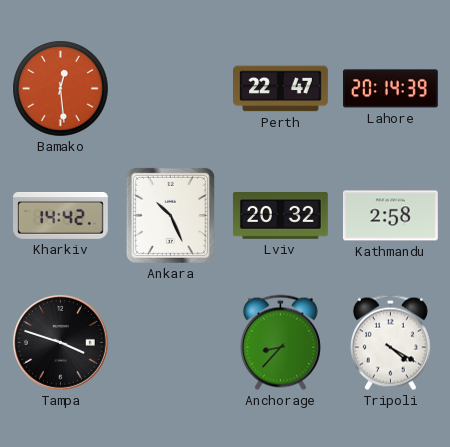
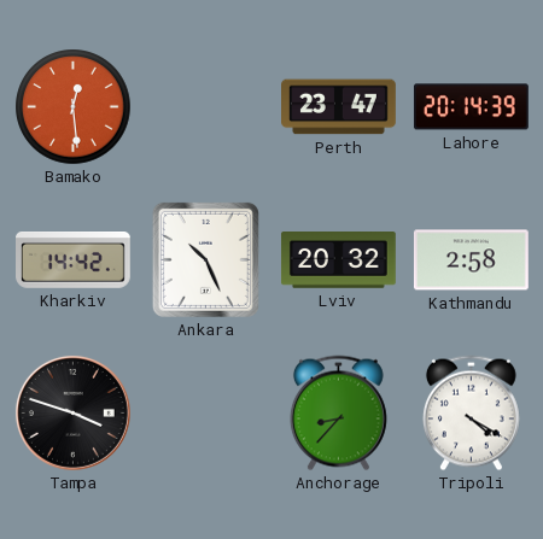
Perth: 22:47 -> 23:47 (339, 107)
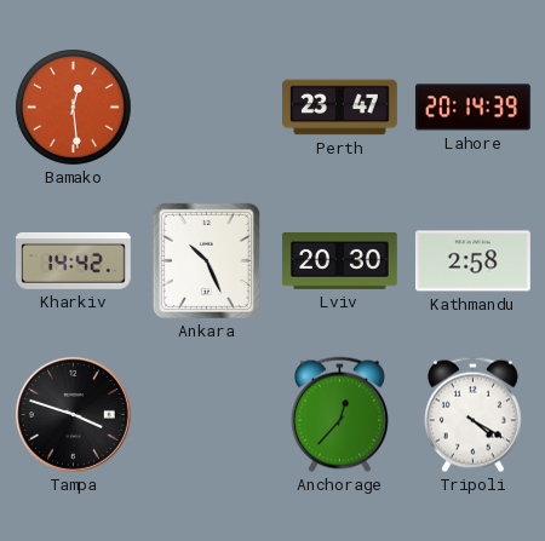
Lviv: 20:32 -> 20:30 (339, 261)
Anchorage: 8:37 -> 12:37 (339, 415)
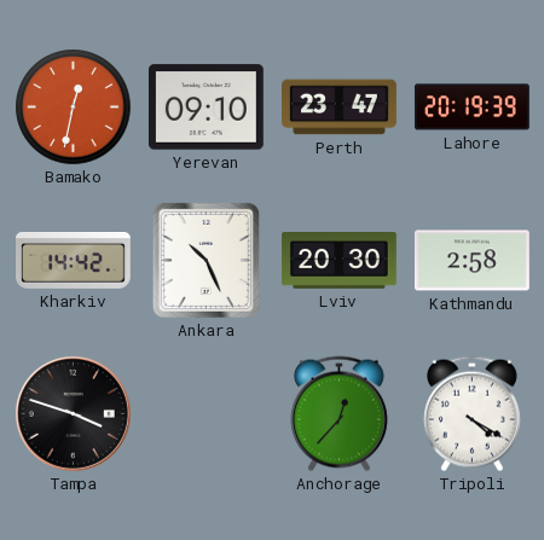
Bamako: 12:29 -> 12:32 (74, 108)
Yerevan: none -> 09:10 (206, 108)
Lahore: 20:14 -> 20:19 (471, 108)
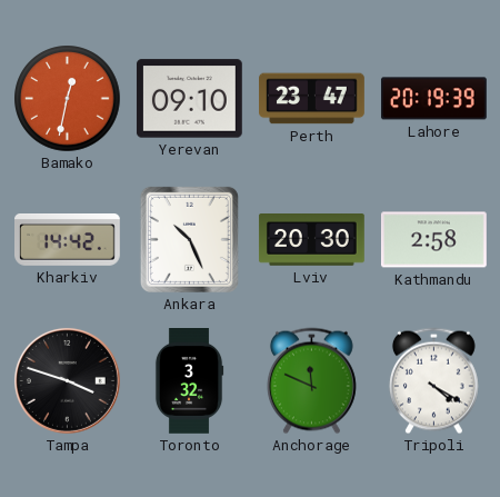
Toronto: none -> 3:32 (189, 381)
Anchorage: 12:37 -> 11:49 (311, 381)
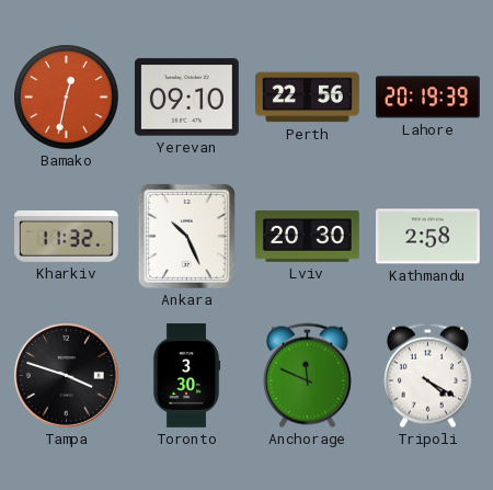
Perth: 23:47 -> 22:56 (308, 98)
Kharkiv: 14:42 -> 11:32 (67, 237)
Toronto: 3:32 -> 3:30 (186, 376)
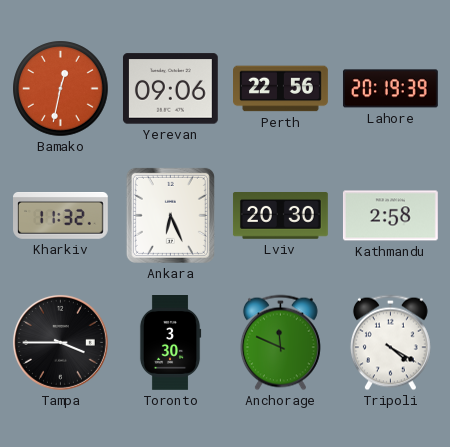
Yerevan: 09:10 -> 09:06 (170, 89)
Ankara: 10:26 -> 6:26 (170, 215)
Tampa: 3:48 -> 3:45 (60, 342)
